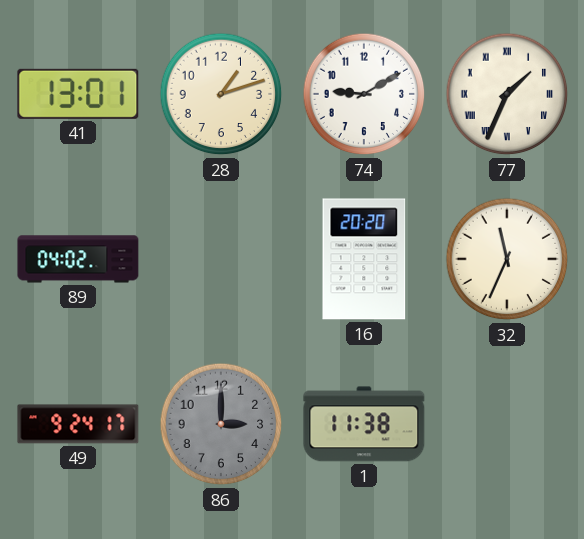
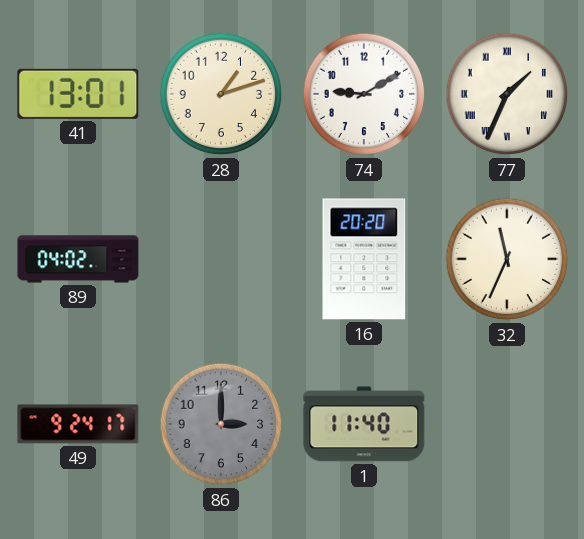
1: 11:38 -> 11:40 (364, 424)
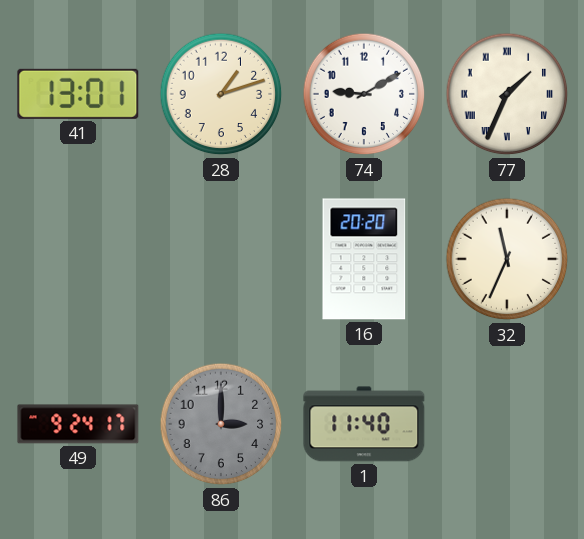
89: 04:02 -> none (78, 259)
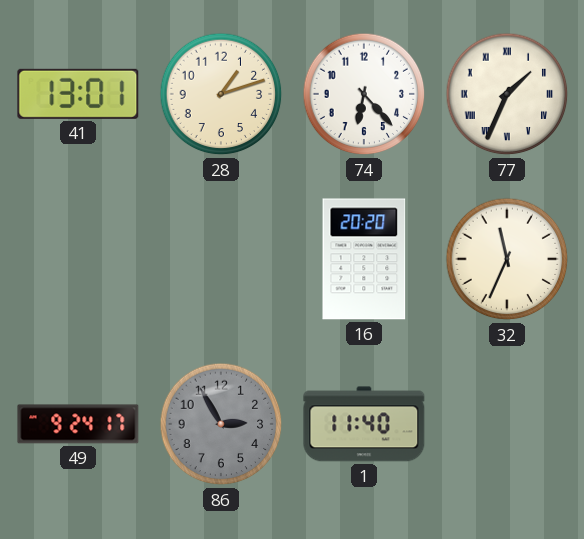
74: 9:10 -> 6:23 (364, 94)
86: 3:00 -> 2:55 (221, 424)
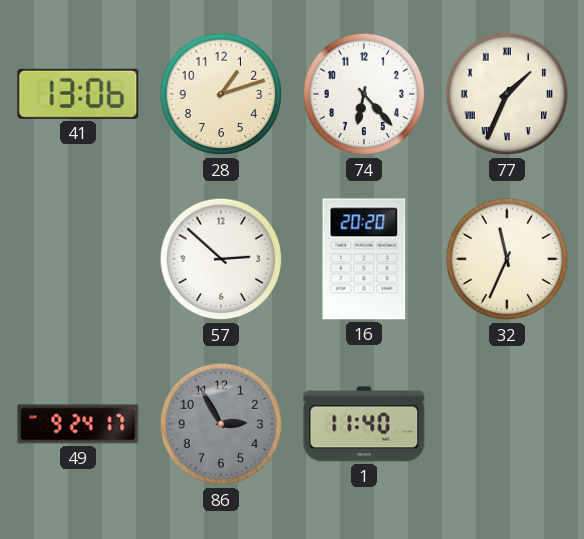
41: 13:01 -> 13:06 (78, 94)
57: none -> 2:52 (221, 259)
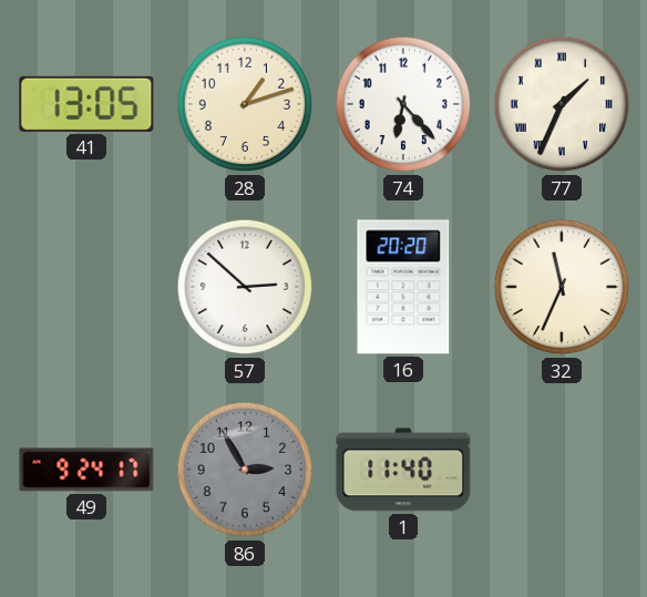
41: 13:06 -> 13:05 (86, 104)
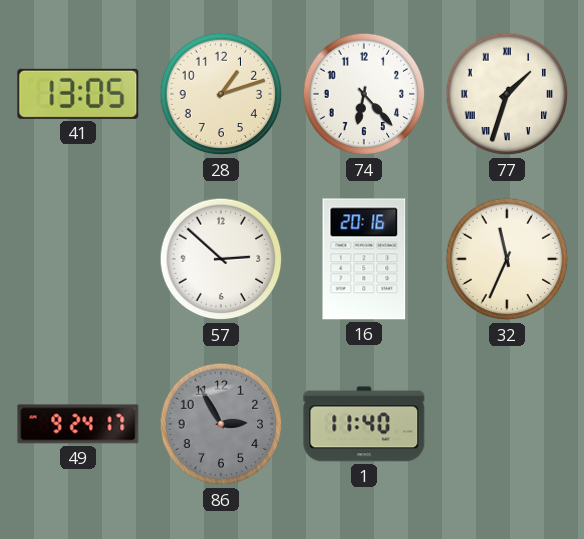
77: 1:34 -> 1:33 (507, 94)
16: 20:20 -> 20:16 (364, 259)
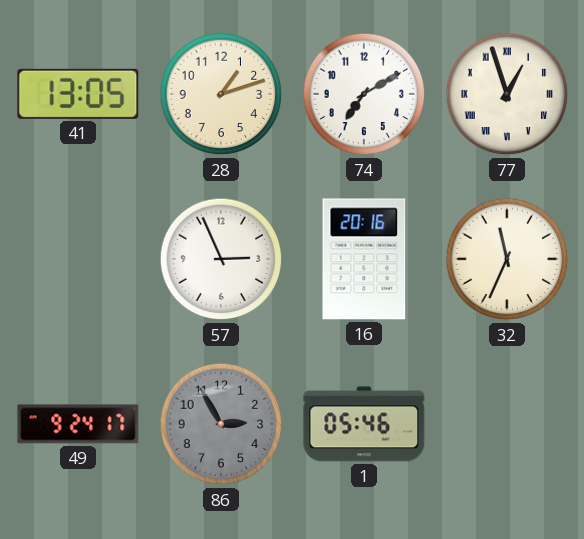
74: 6:23 -> 7:10 (364, 94)
77: 1:33 -> 12:57 (507, 94)
57: 2:52 -> 2:56 (221, 259)
1: 11:40 -> 05:46 (364, 424)
